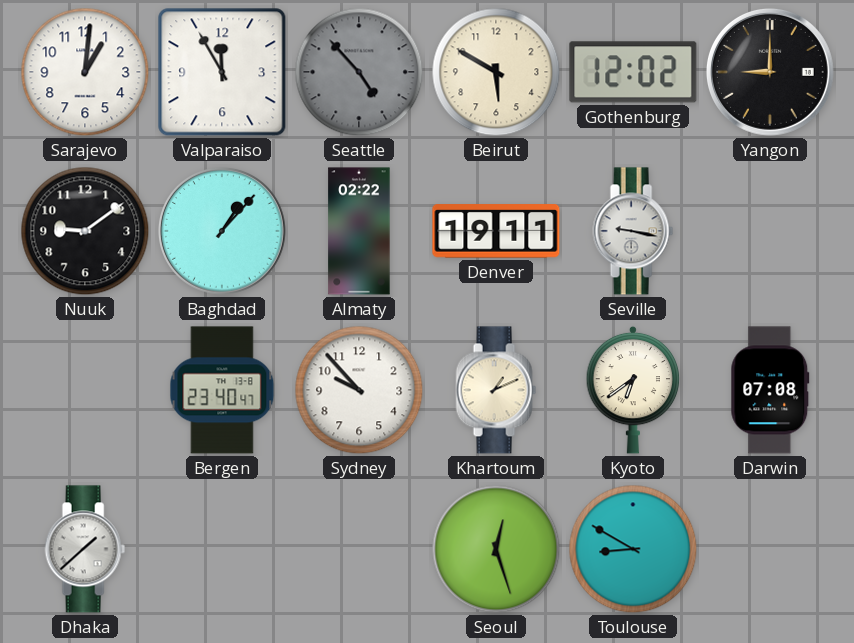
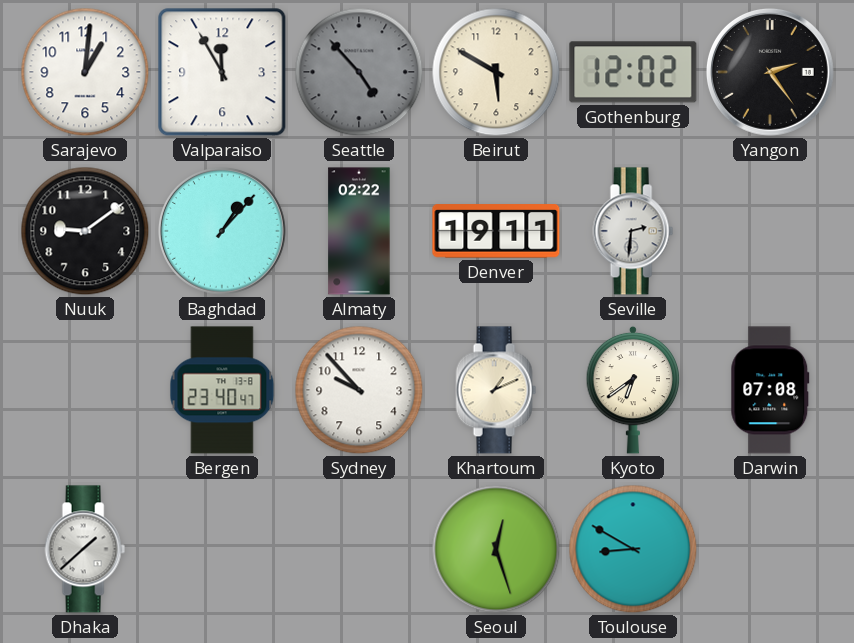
Yangon: 9:00 -> 2:24 (770, 72)
Seville: 9:17 -> 2:31 (633, 231)
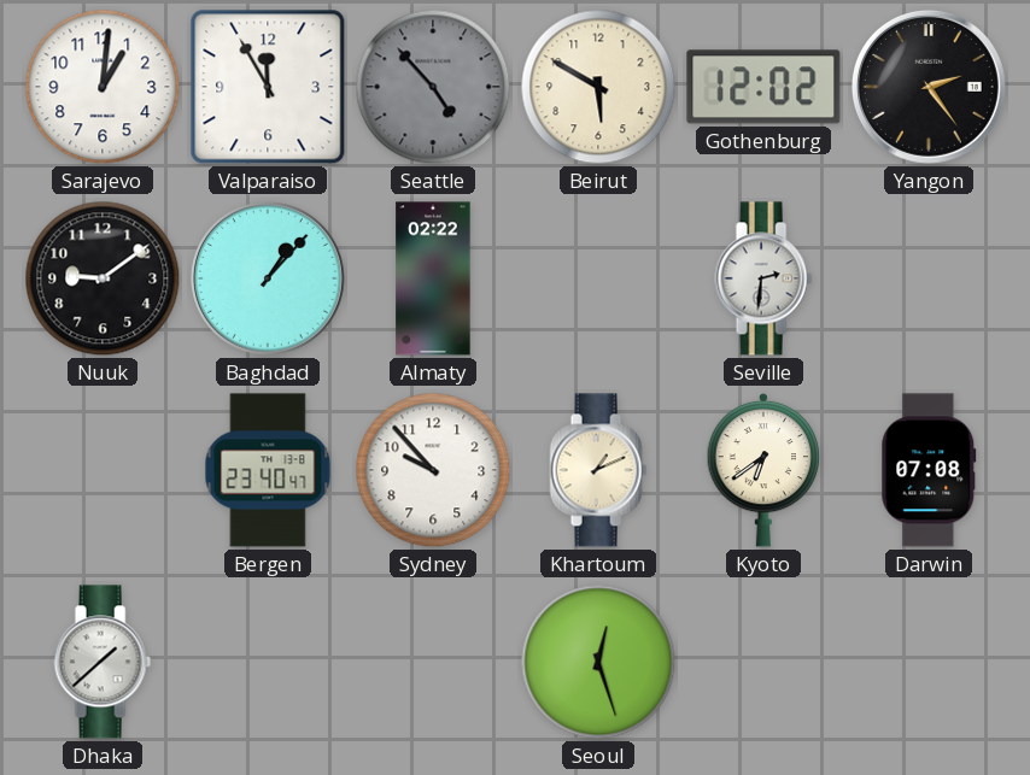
Denver: 19:11 -> none (496, 231)
Toulouse: 8:50 -> none (633, 549)
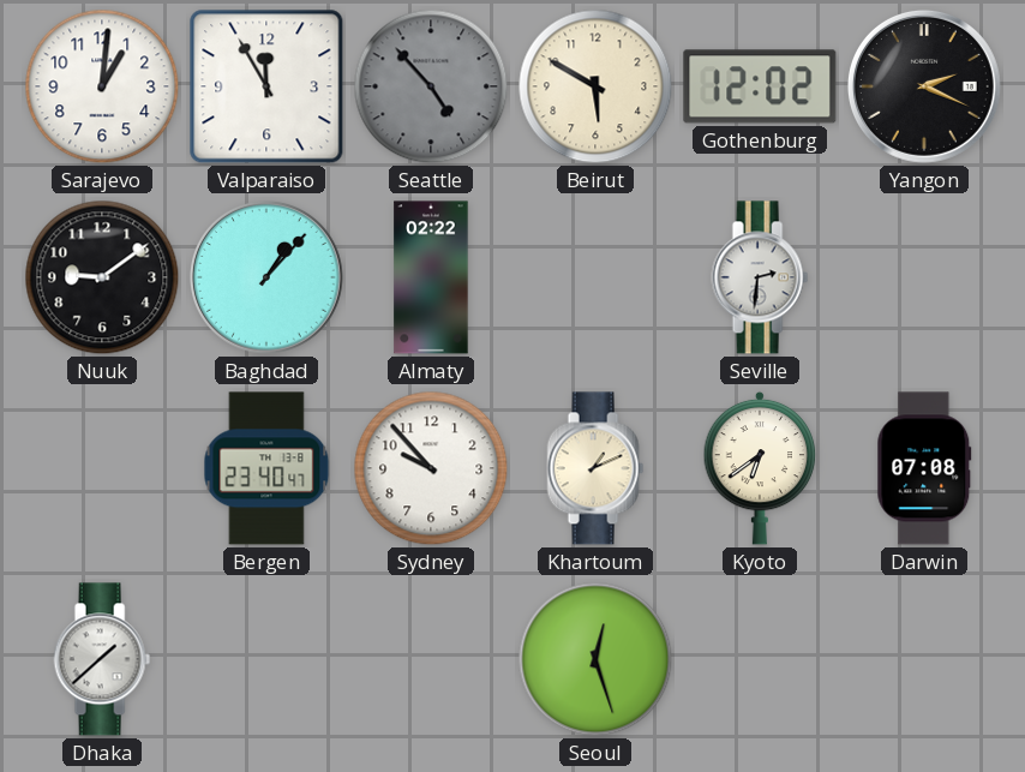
Yangon: 2:24 -> 2:19 (924, 86)
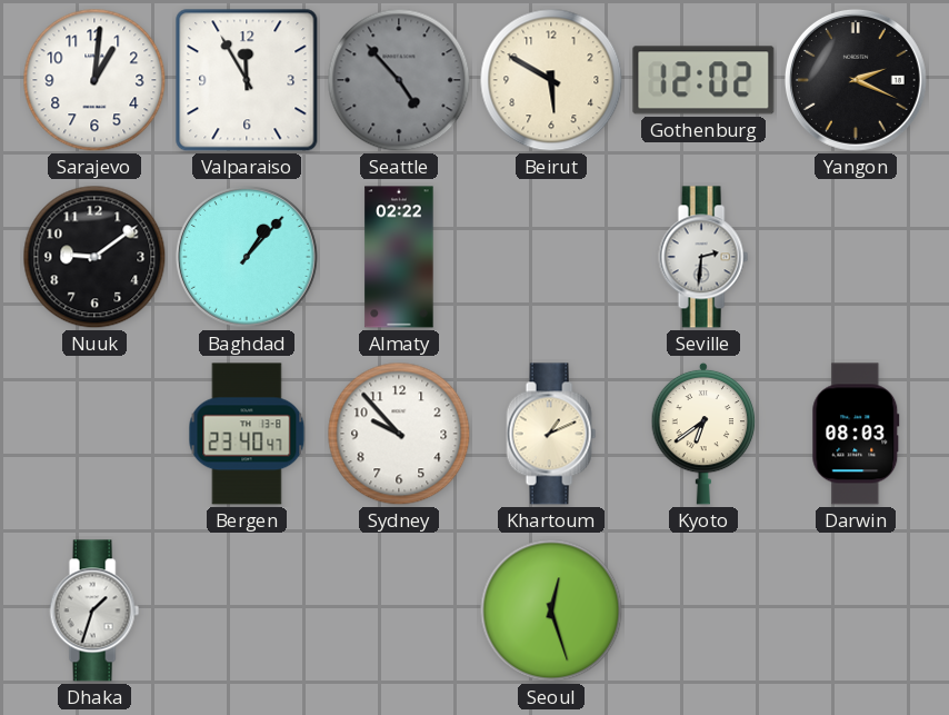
Darwin: 07:08 -> 08:03 (856, 434)
Dhaka: 1:38 -> 1:33 (94, 610)
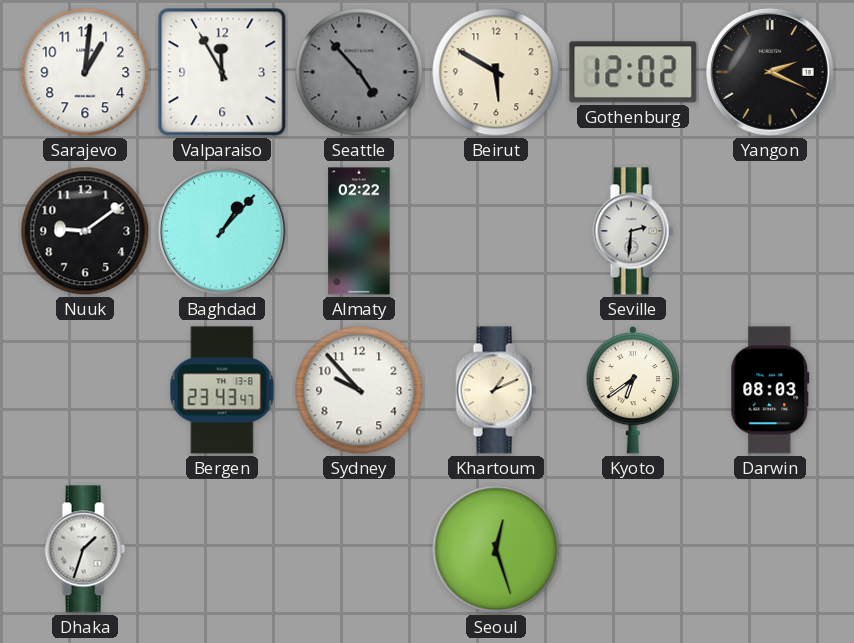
Bergen: 23:40 -> 23:43 (222, 390)
